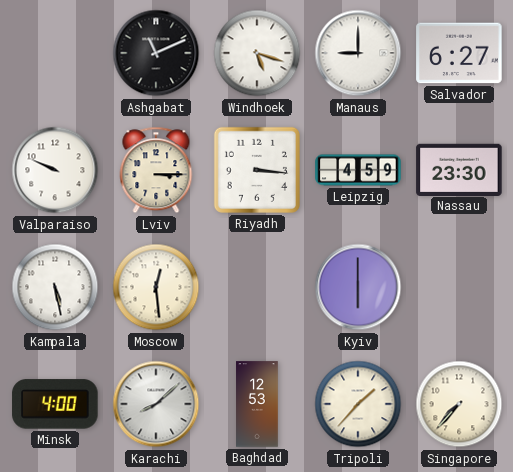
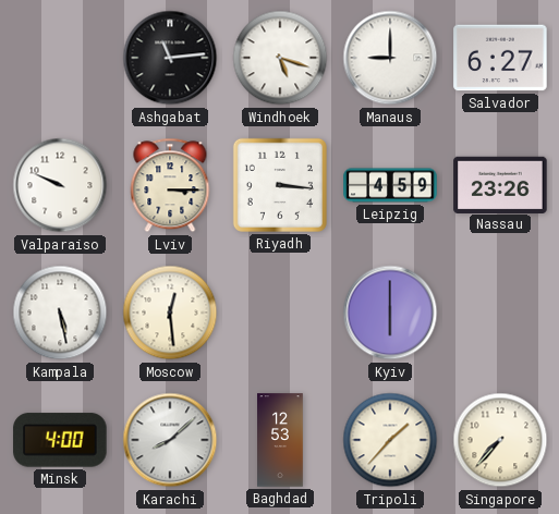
Ashgabat: 11:11 -> 11:14 (170, 58)
Nassau: 23:30 -> 23:26 (500, 184)
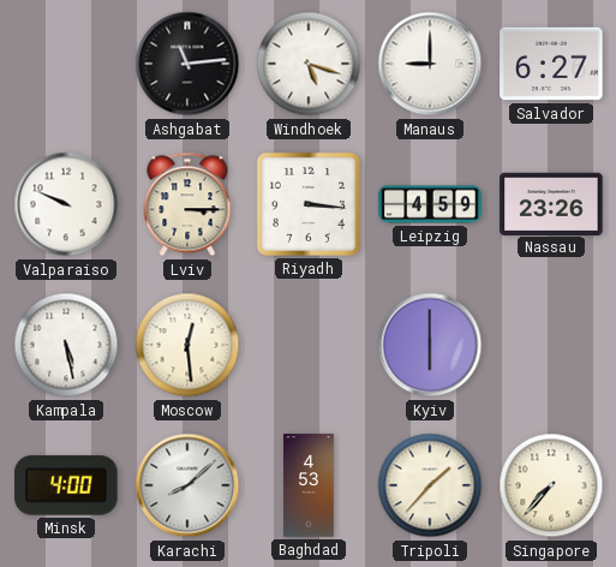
Baghdad: 12:53 -> 4:53 (309, 485)
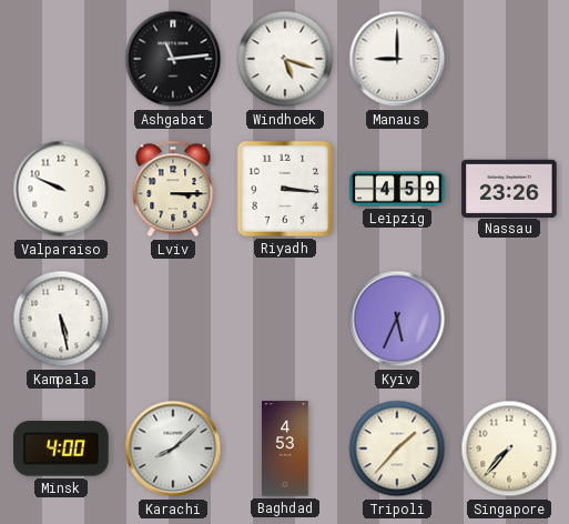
Salvador: 6:27 -> none (551, 64)
Moscow: 12:29 -> none (187, 345)
Kyiv: 6:00 -> 5:34 (397, 319)
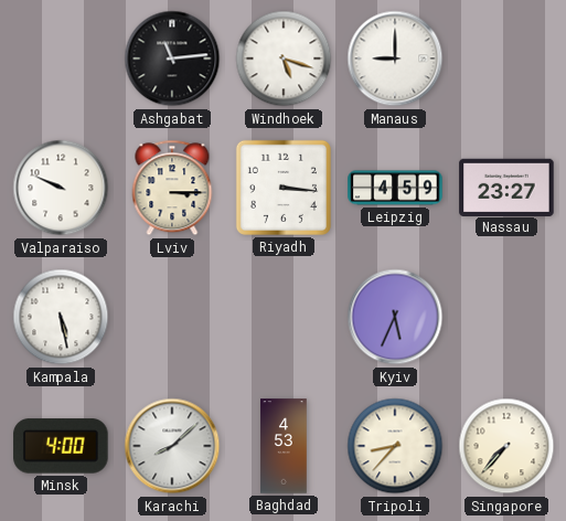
Nassau: 23:26 -> 23:27 (506, 187)
Tripoli: 1:37 -> 8:37 (395, 446)
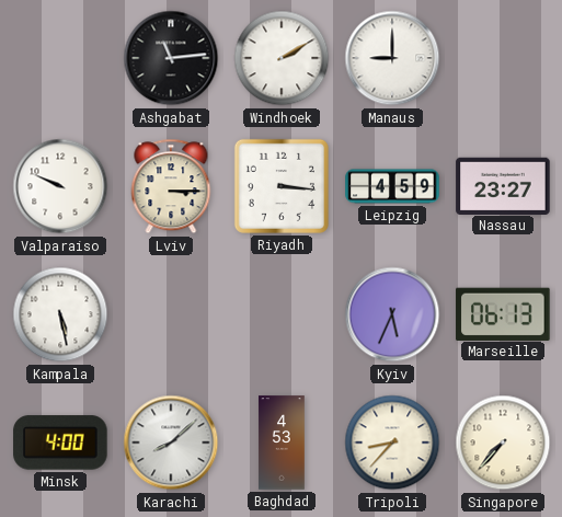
Windhoek: 5:18 -> 2:10 (282, 58)
Marseille: none -> 06:13 (503, 313)
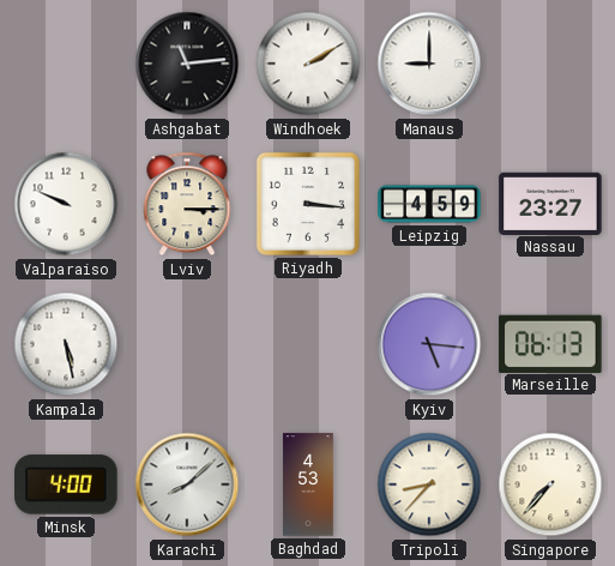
Kyiv: 5:34 -> 5:16 (429, 344)
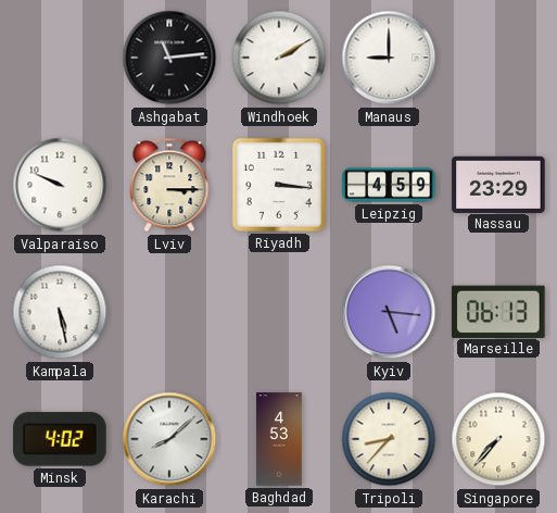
Nassau: 23:27 -> 23:29 (498, 184)
Minsk: 4:00 -> 4:02 (60, 439)
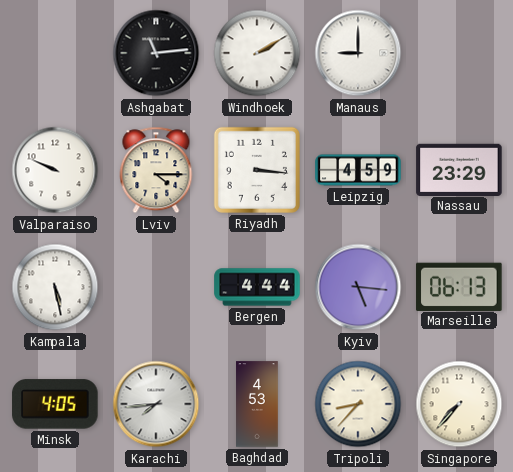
Lviv: 3:15 -> 4:15 (156, 170)
Bergen: none -> 4:44 (257, 287)
Minsk: 4:02 -> 4:05 (55, 404)
Karachi: 8:08 -> 7:44 (156, 404)
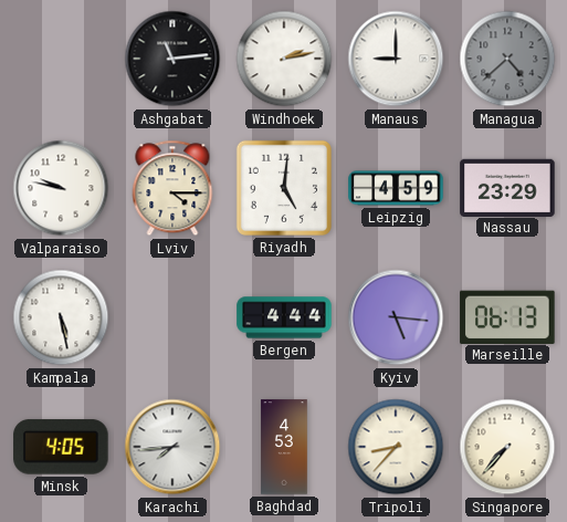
Windhoek: 2:10 -> 2:13 (284, 59)
Managua: none -> 4:38 (507, 59)
Valparaiso: 9:49 -> 9:47 (61, 188)
Riyadh: 3:16 -> 5:01 (284, 188)
